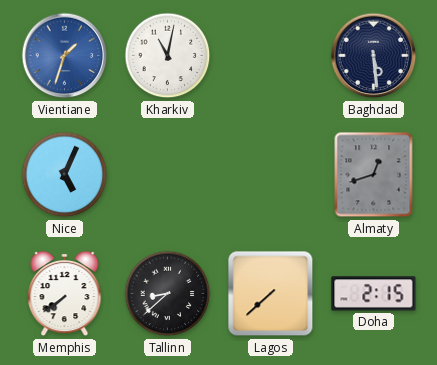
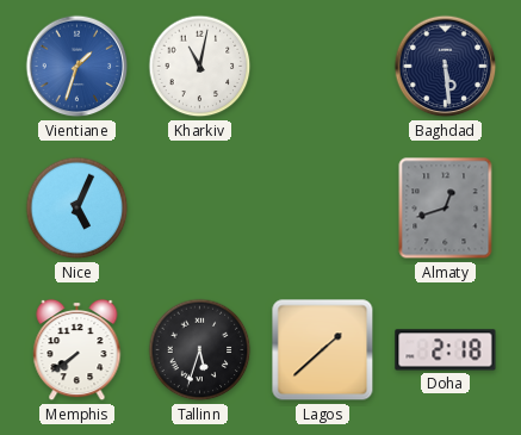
Tallinn: 8:38 -> 5:33 (200, 350)
Lagos: 7:38 -> 1:38 (323, 350)
Doha: 2:15 -> 2:18 (446, 350)
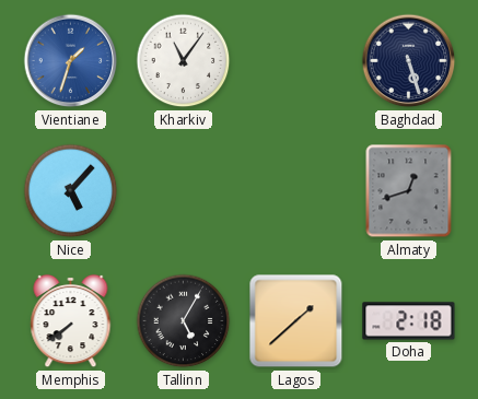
Kharkiv: 11:02 -> 11:06 (184, 61)
Baghdad: 5:29 -> 5:27 (409, 61)
Nice: 5:04 -> 5:07 (71, 191)
Tallinn: 5:33 -> 5:05 (184, 321)
